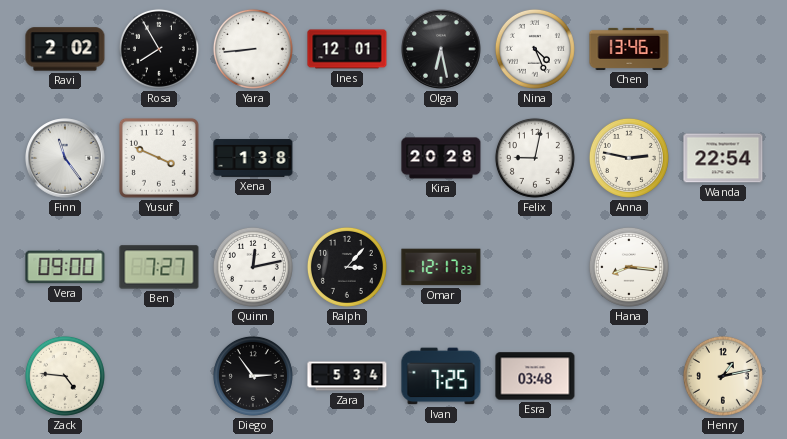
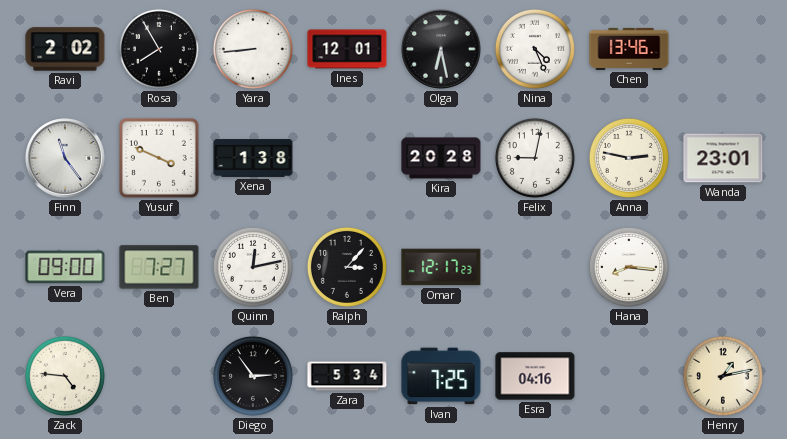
Wanda: 22:54 -> 23:01 (723, 158)
Esra: 03:48 -> 04:16 (535, 376)
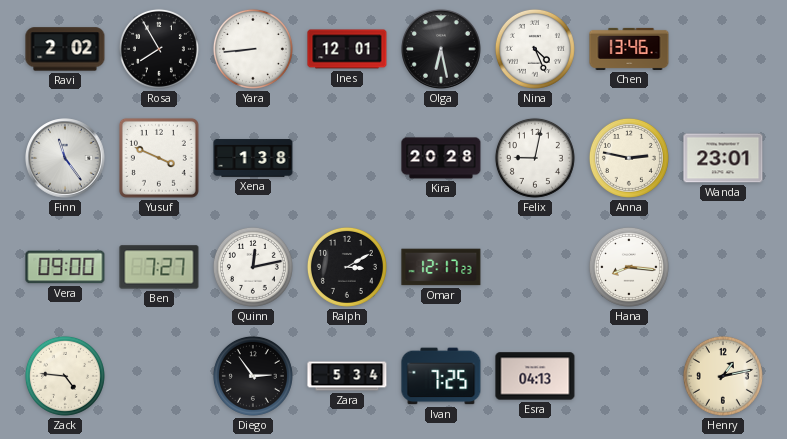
Ralph: 3:07 -> 3:10 (347, 267)
Esra: 04:16 -> 04:13 (535, 376)
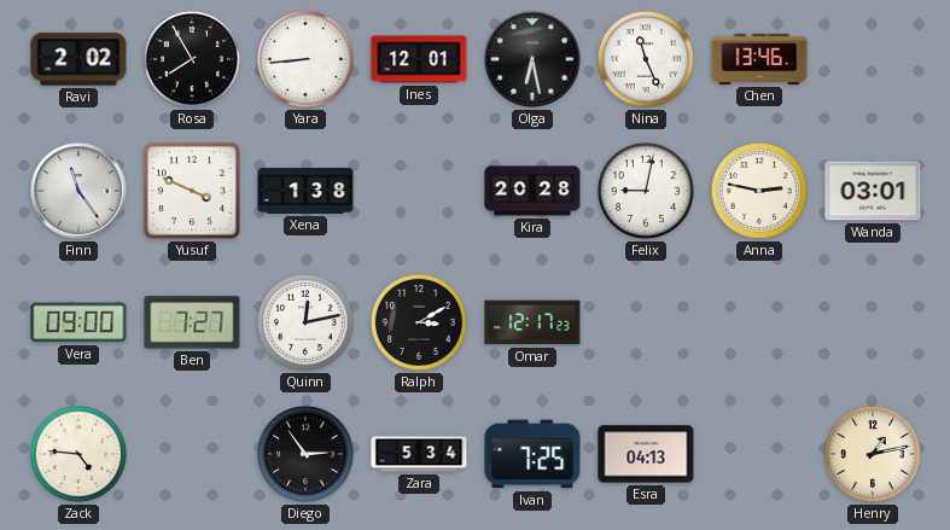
Nina: 4:26 -> 11:26 (646, 59)
Wanda: 23:01 -> 03:01 (873, 191)
Hana: 8:16 -> none (629, 267)
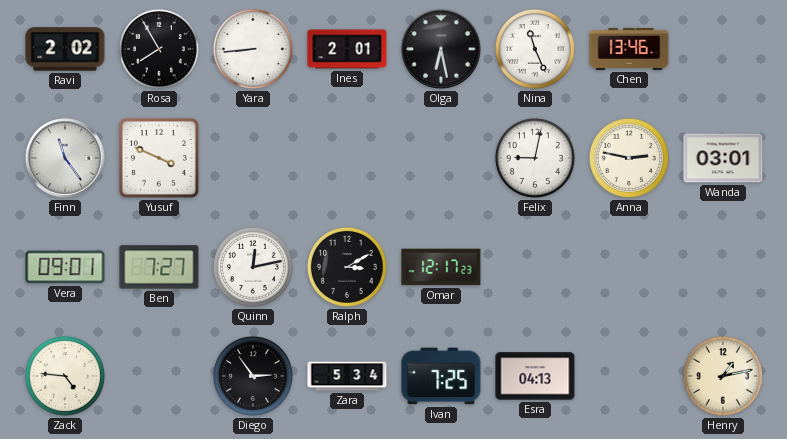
Ines: 12:01 -> 2:01 (347, 49)
Xena: 1:38 -> none (305, 191)
Kira: 20:28 -> none (532, 191)
Vera: 09:00 -> 09:01 (65, 267)
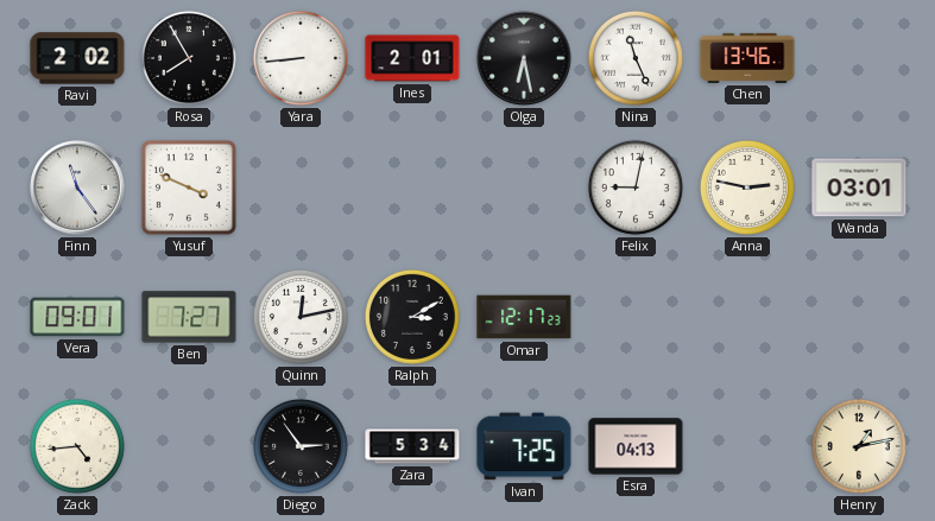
Zack: 4:46 -> 4:44 (77, 446)
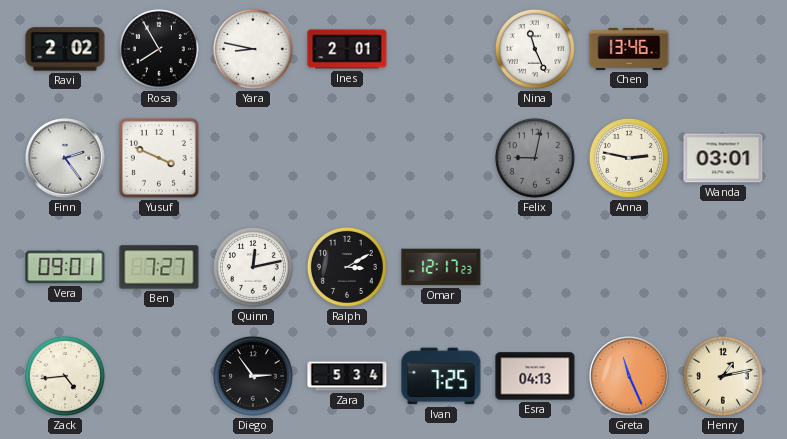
Yara: 8:44 -> 8:47 (253, 49)
Olga: 6:28 -> none (524, 58)
Finn: 11:24 -> 2:24 (65, 158)
Felix dial: white -> grey (535, 158)
Greta: none -> 11:26 (629, 376)
